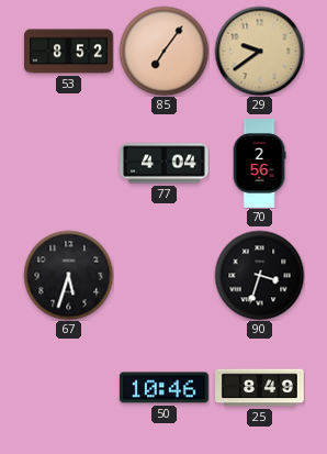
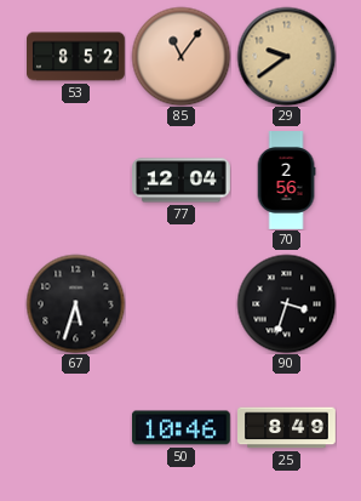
85: 7:06 -> 11:06 (180, 56)
77: 4:04 -> 12:04 (182, 181)
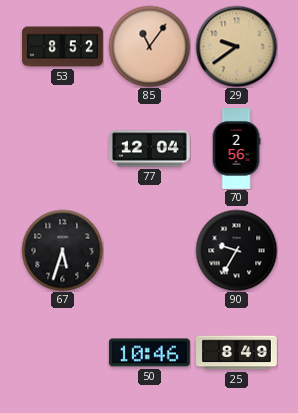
90: 3:33 -> 9:35 (236, 250)
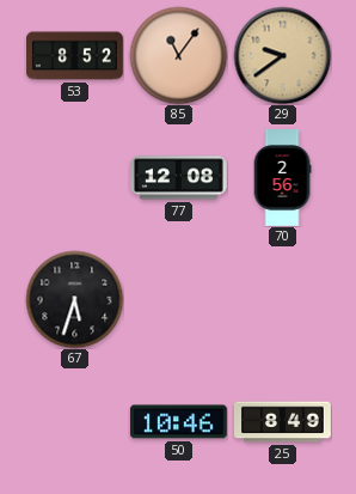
77: 12:04 -> 12:08 (179, 178)
90: 9:35 -> none (236, 250)
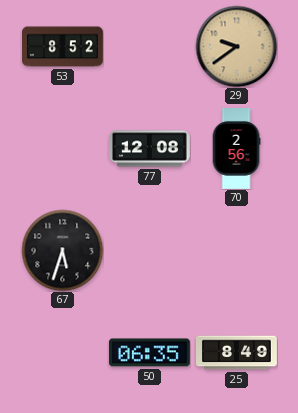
85: 11:06 -> none (178, 55)
50: 10:46 -> 06:35 (149, 353)
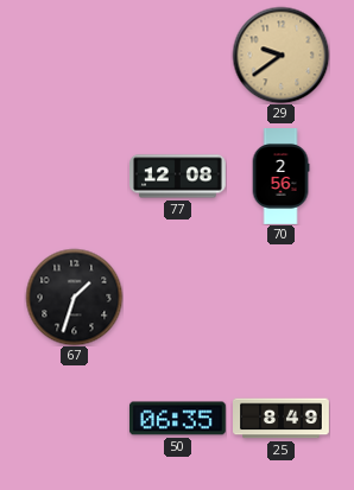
53: 8:52 -> none (63, 47)
67: 5:33 -> 1:33 (74, 297)
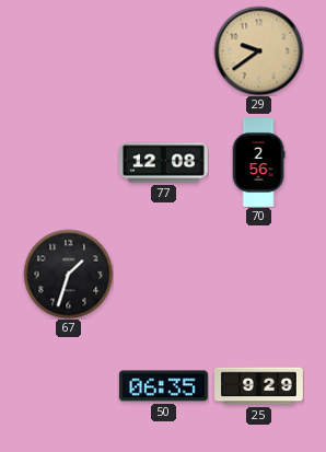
25: 8:49 -> 9:29 (259, 386)
